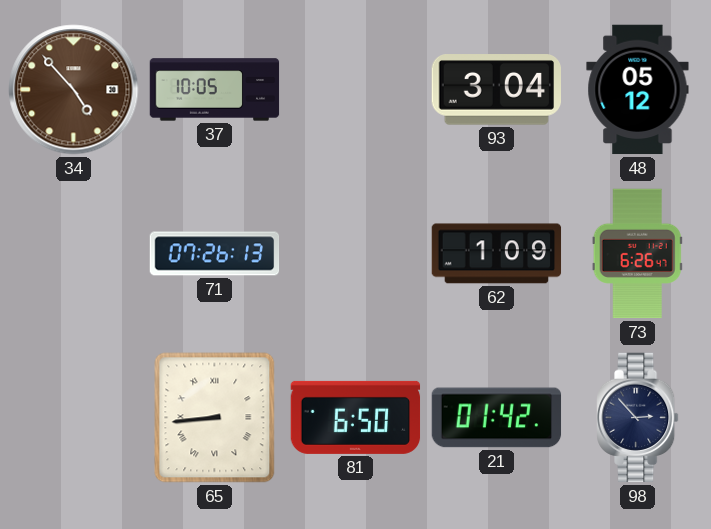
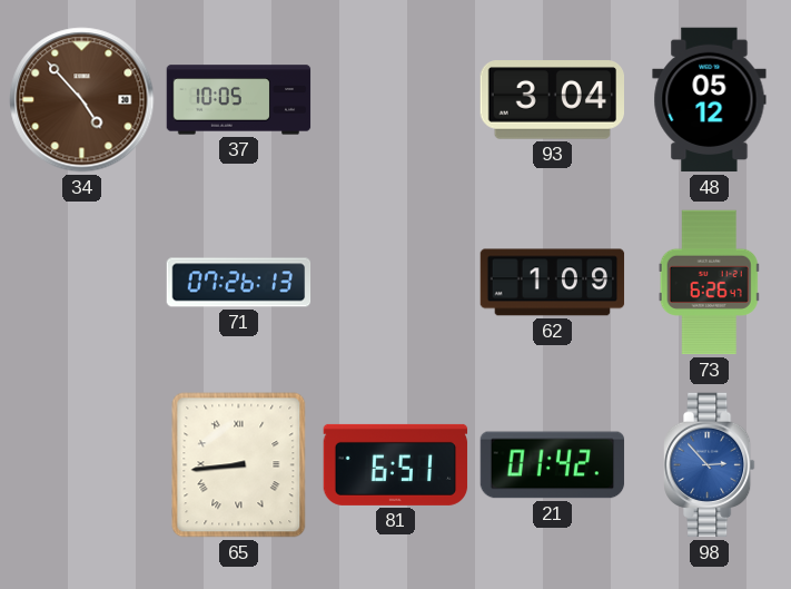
81: 6:50 -> 6:51 (396, 464)
98 dial: navy -> blue (710, 465)
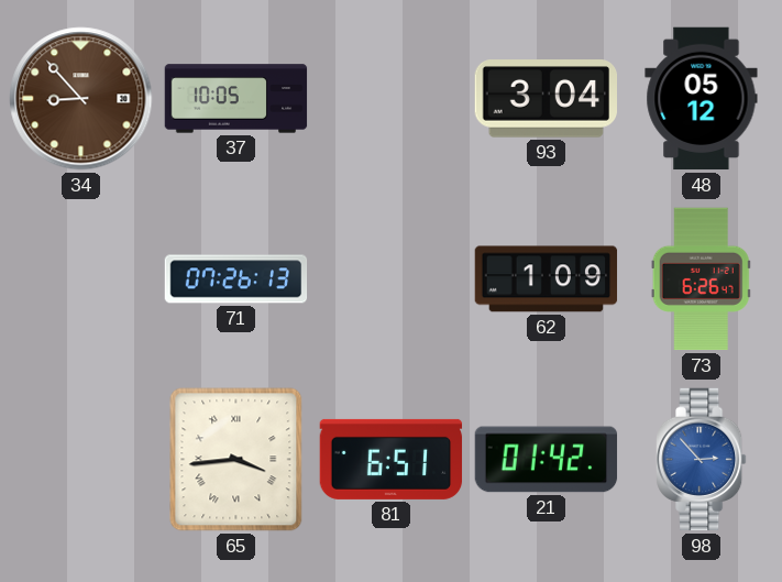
34: 4:53 -> 8:53 (81, 99)
65: 8:44 -> 3:44 (236, 460)
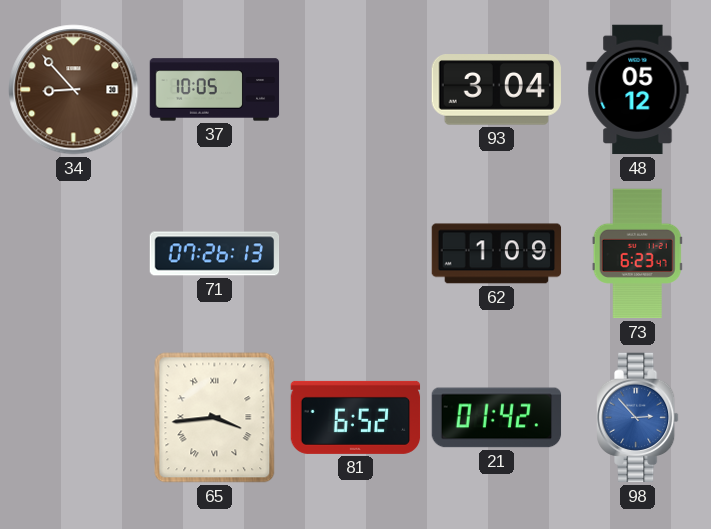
73: 6:26 -> 6:23 (637, 254)
81: 6:51 -> 6:52 (356, 417)
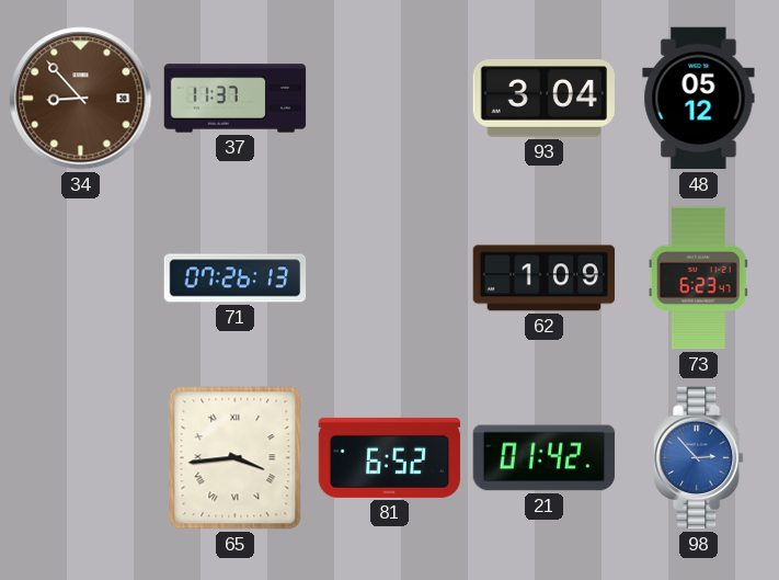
37: 10:05 -> 11:37 (236, 99)
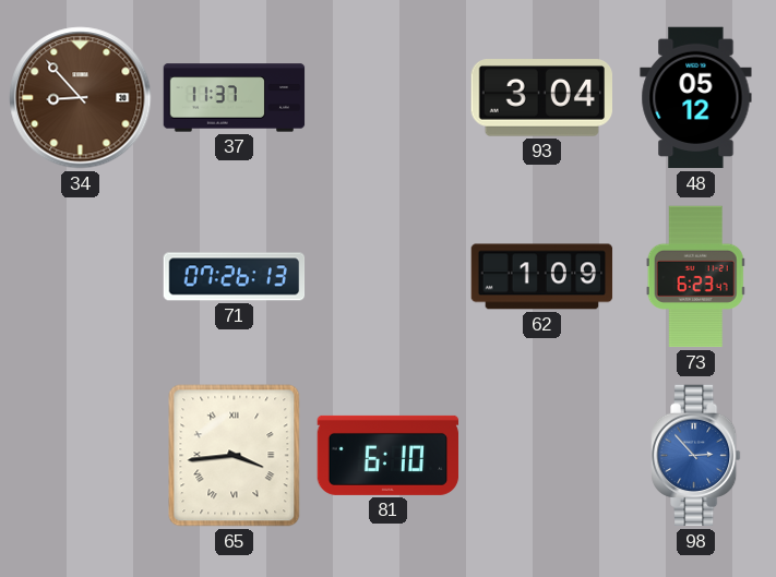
81: 6:52 -> 6:10 (389, 455)
21: 01:42 -> none (545, 458)
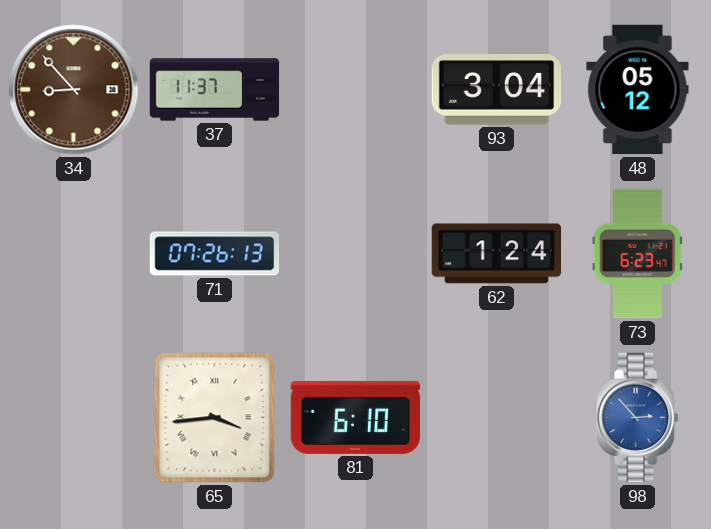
62: 1:09 -> 1:24 (497, 254)
